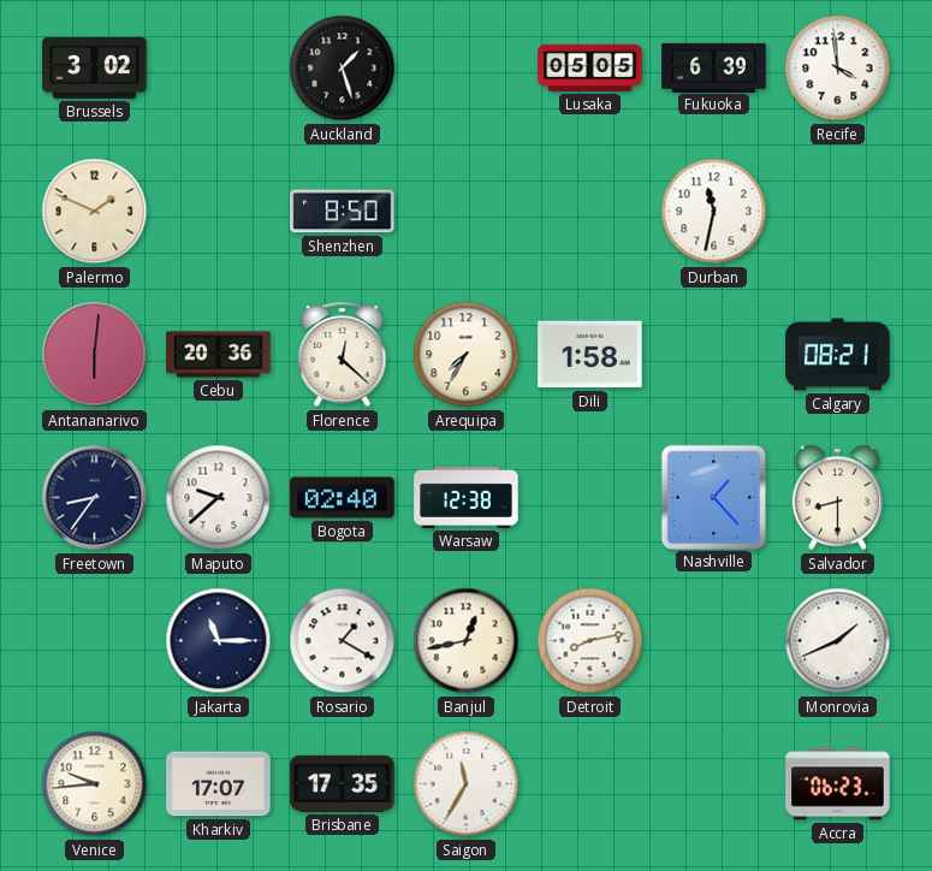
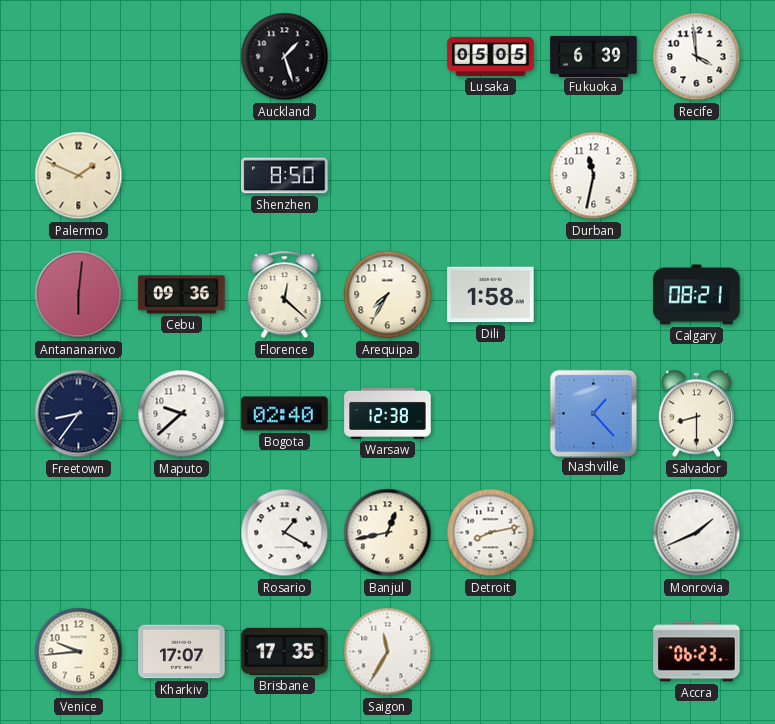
Brussels: 3:02 -> none (95, 67)
Cebu: 20:36 -> 09:36 (182, 295)
Jakarta: 11:15 -> none (219, 641)
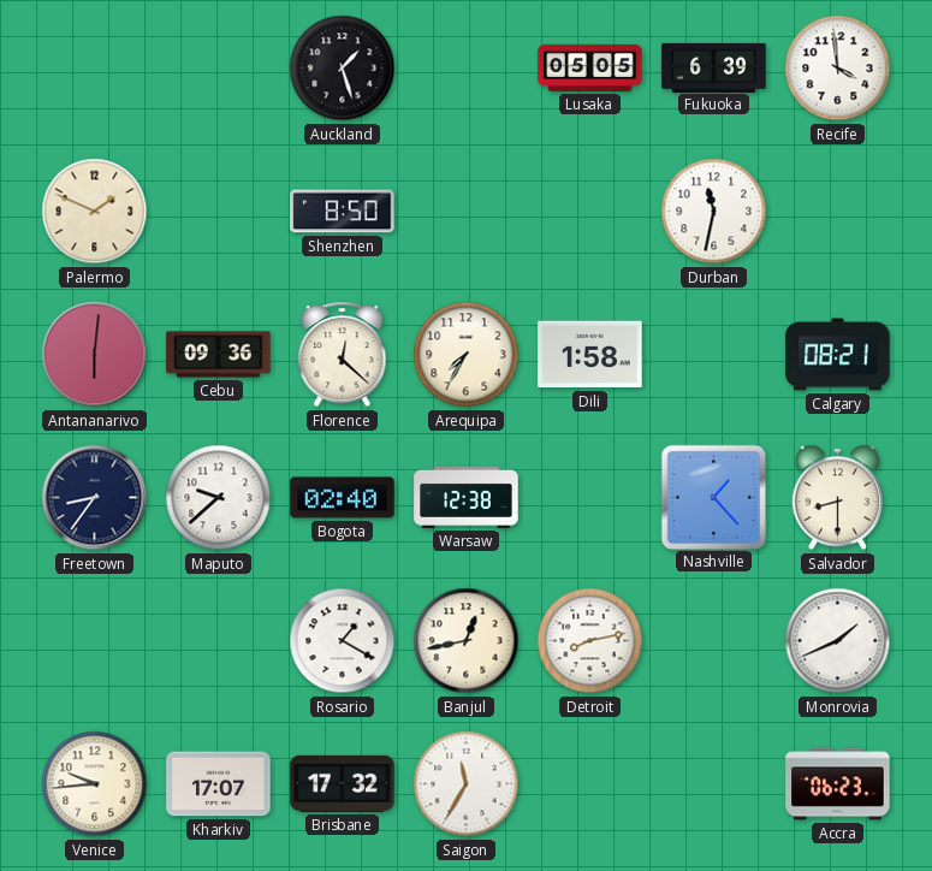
Brisbane: 17:35 -> 17:32 (343, 783)
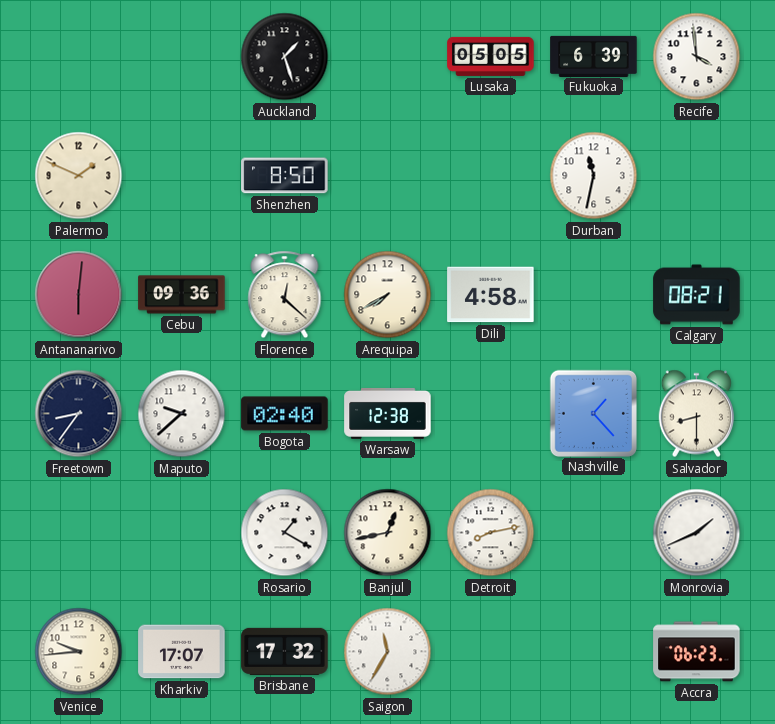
Arequipa: 7:35 -> 7:40 (388, 295)
Dili: 1:58 -> 4:58 (491, 295)
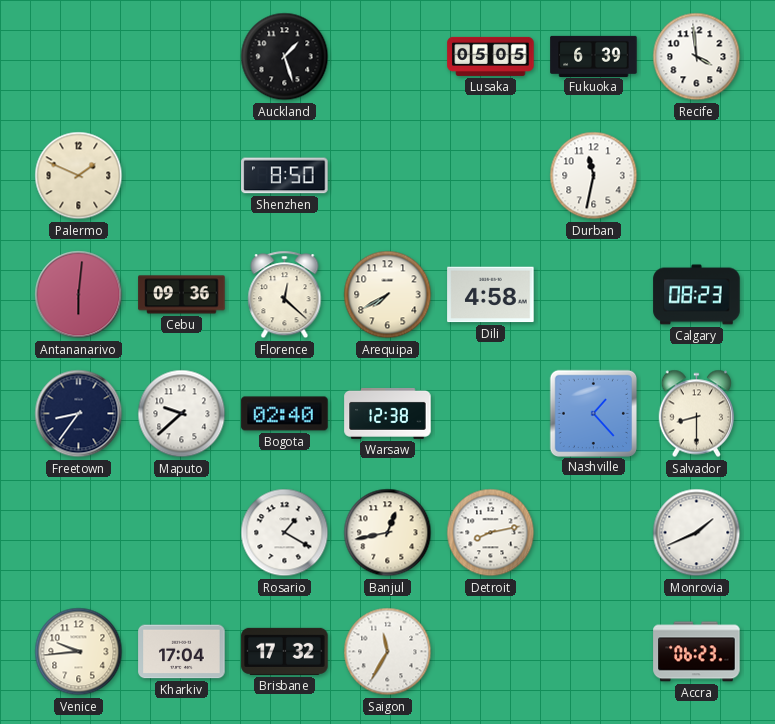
Calgary: 08:21 -> 08:23 (697, 295)
Kharkiv: 17:07 -> 17:04 (182, 652)
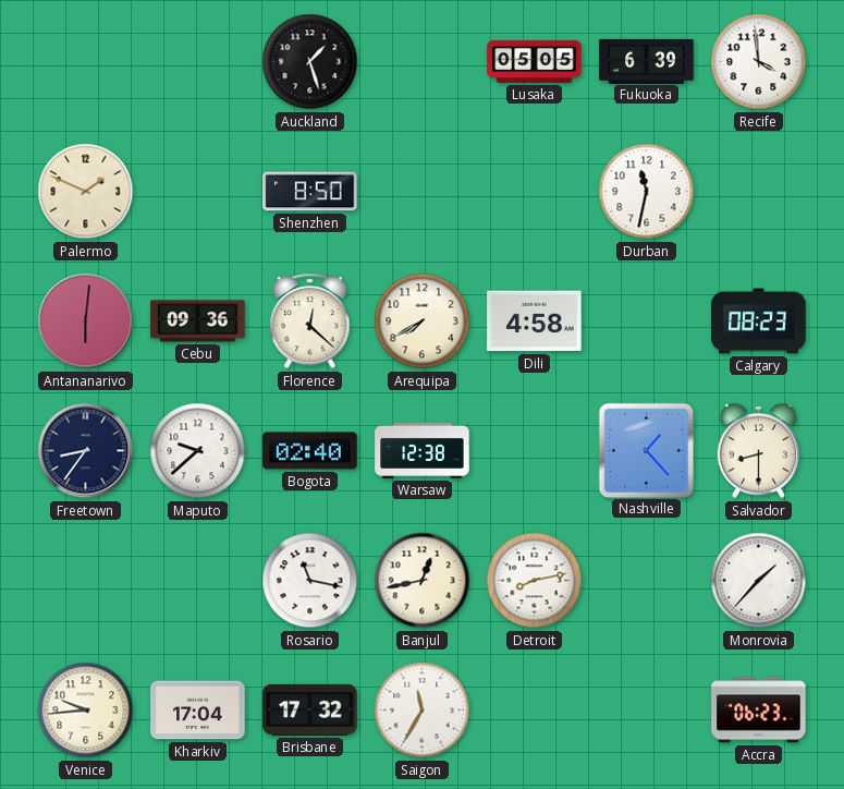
Rosario: 1:20 -> 11:17 (310, 581)
Monrovia: 1:41 -> 1:37 (759, 581)
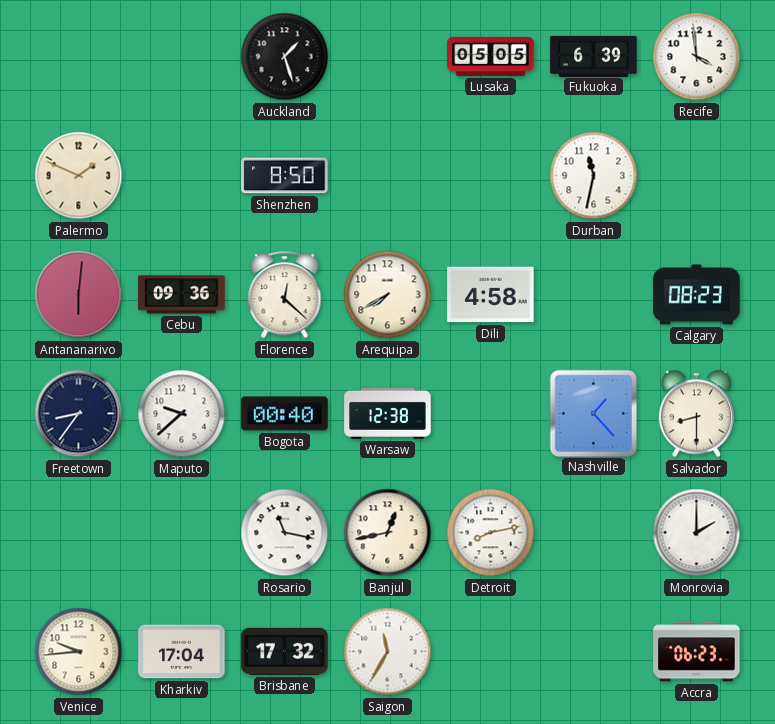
Bogota: 02:40 -> 00:40 (285, 414)
Monrovia: 1:37 -> 2:00 (697, 533)
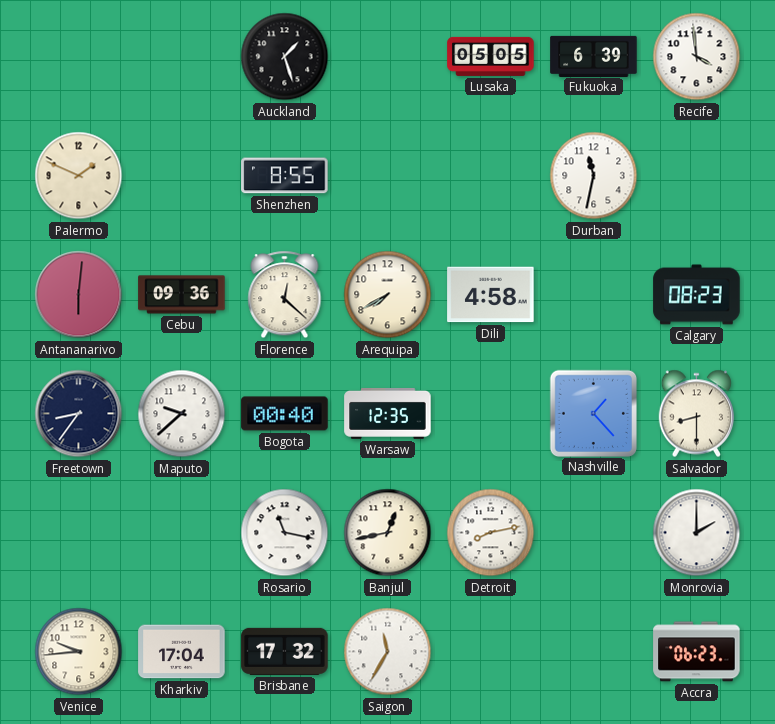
Shenzhen: 8:50 -> 8:55 (285, 176)
Warsaw: 12:38 -> 12:35 (388, 413)
